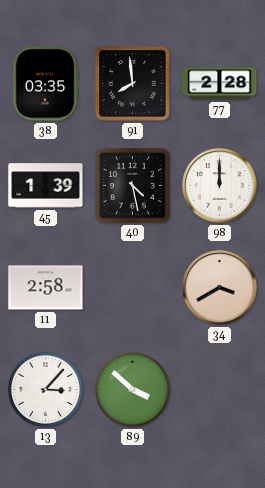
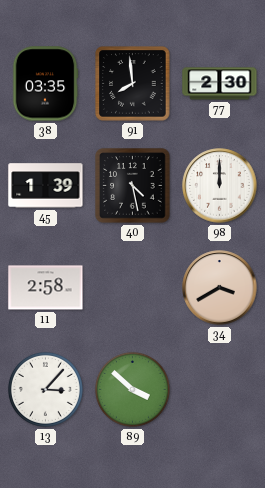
77: 2:28 -> 2:30 (220, 84)
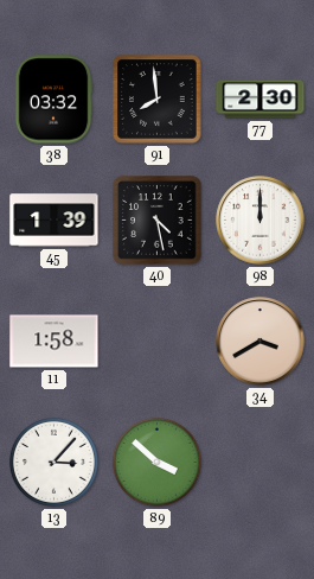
38: 03:35 -> 03:32 (53, 100)
11: 2:58 -> 1:58 (55, 342)
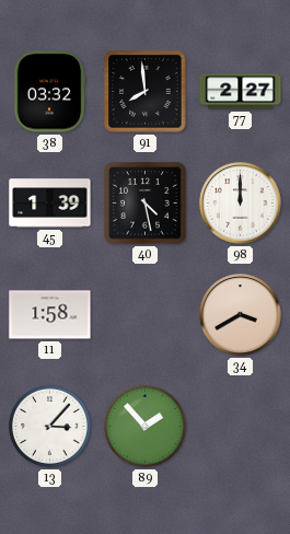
77: 2:30 -> 2:27 (241, 92)
89: 3:52 -> 1:53 (144, 426)
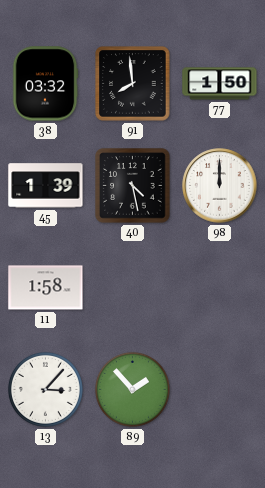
77: 2:27 -> 1:50 (220, 84)
34: 3:40 -> none (241, 315)
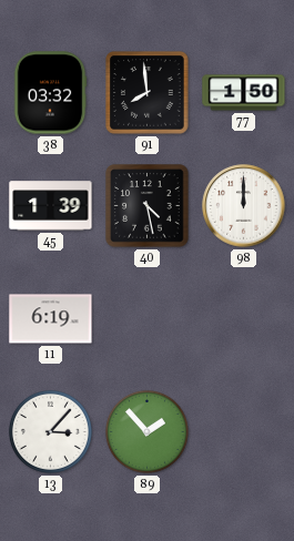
11: 1:58 -> 6:19 (51, 319)
